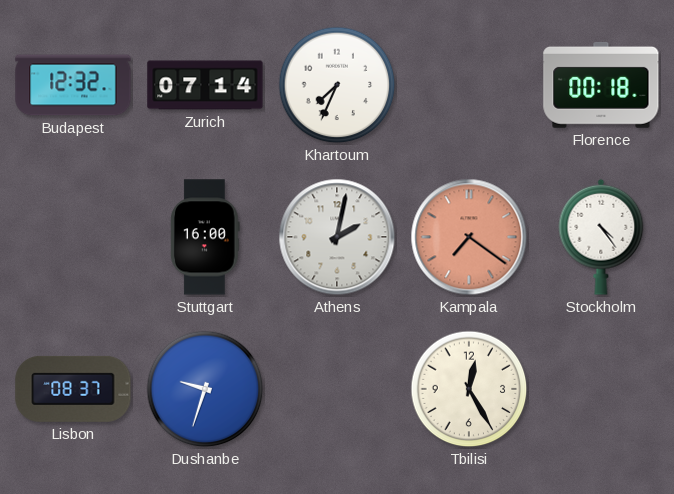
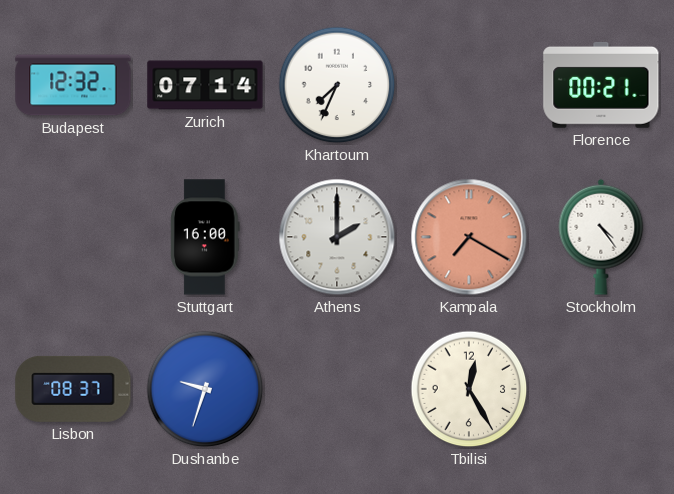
Florence: 00:18 -> 00:21 (601, 85)
Athens: 2:02 -> 2:00 (337, 237)
Kampala: 7:21 -> 7:20 (469, 237)
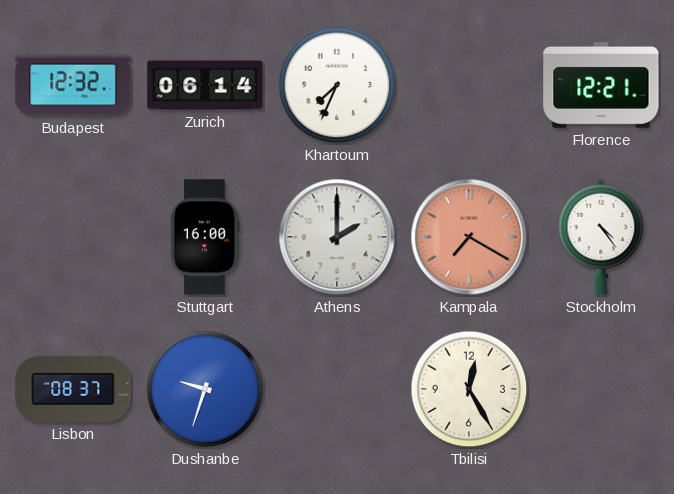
Zurich: 07:14 -> 06:14 (205, 85)
Florence: 00:21 -> 12:21 (601, 85)
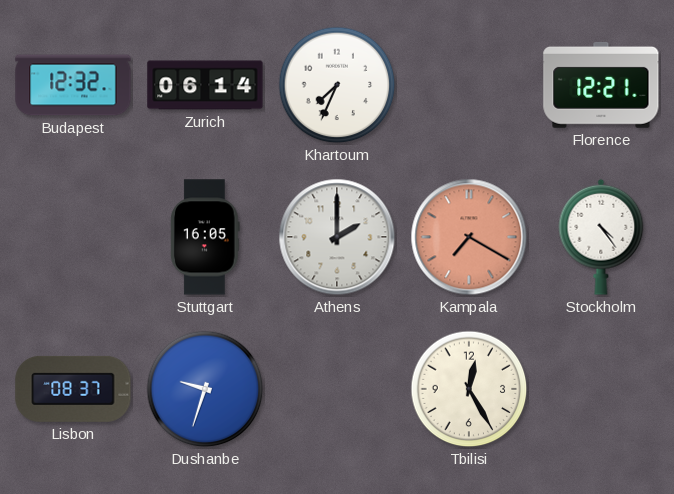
Stuttgart: 16:00 -> 16:05 (205, 237)
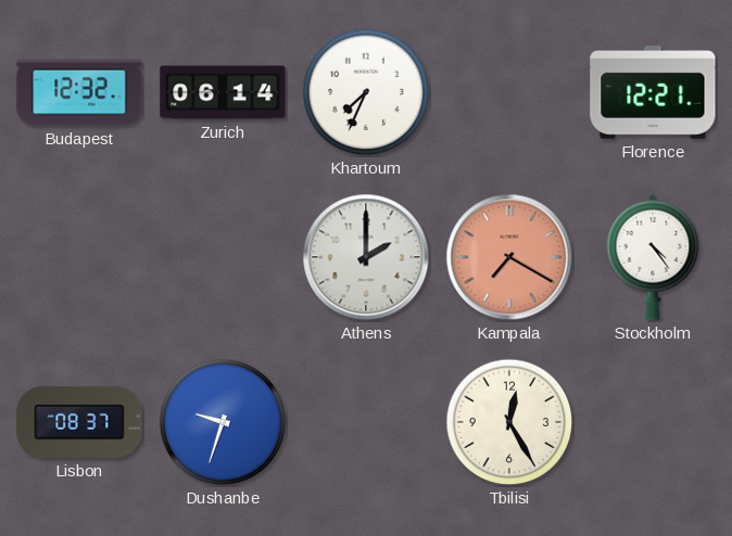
Stuttgart: 16:05 -> none (205, 237)
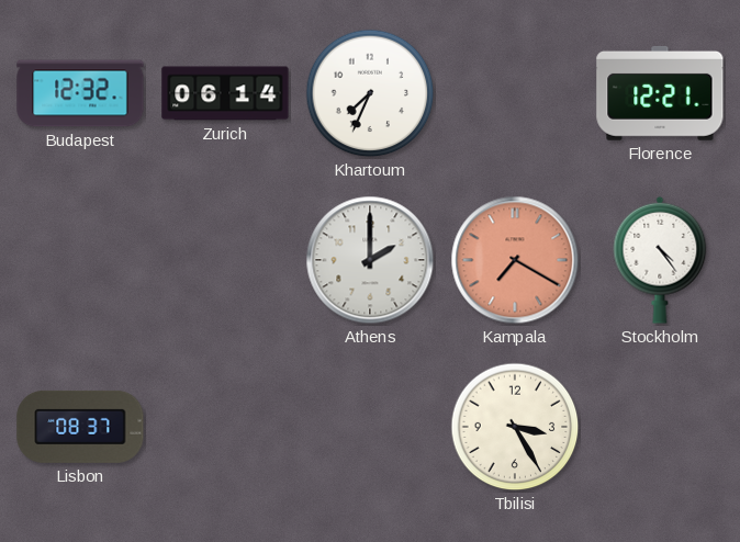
Dushanbe: 9:33 -> none (223, 422)
Tbilisi: 12:25 -> 3:25 (515, 427)
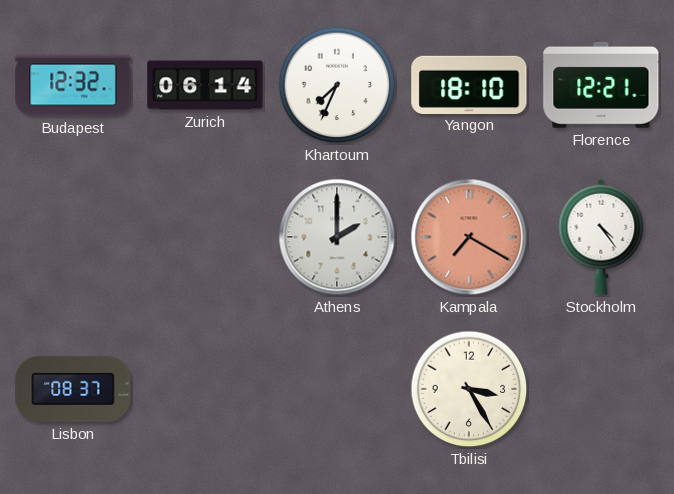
Yangon: none -> 18:10 (469, 84)
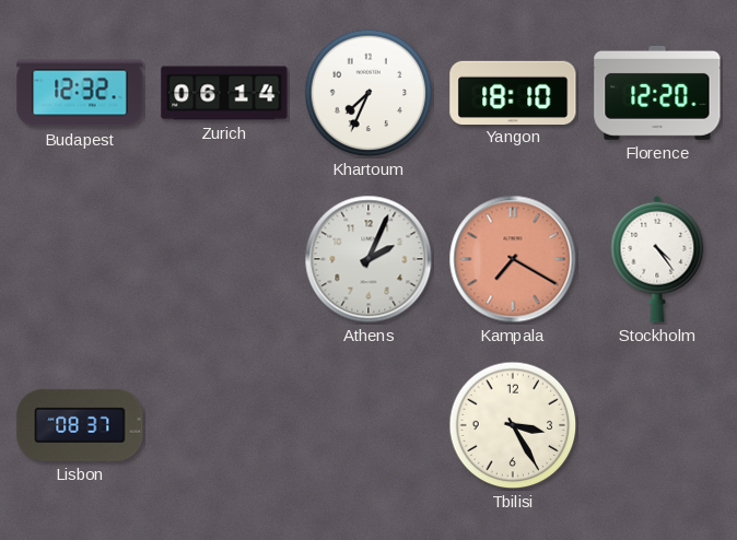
Florence: 12:21 -> 12:20 (657, 93)
Athens: 2:00 -> 2:04 (368, 259)
